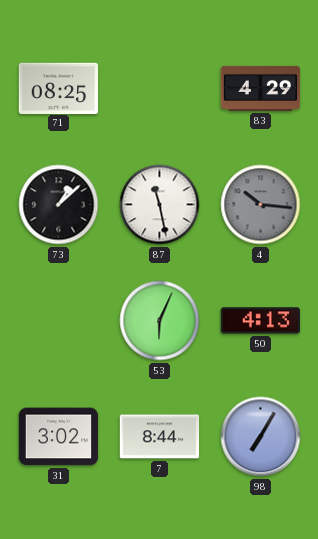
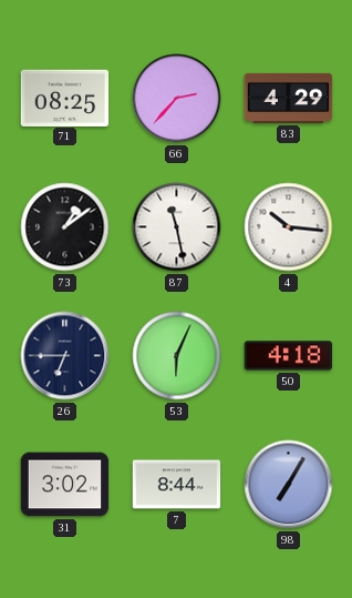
66: none -> 2:37 (177, 99)
73: 1:08 -> 1:09 (65, 227)
4 dial: grey -> white (289, 227)
26: none -> 6:45 (65, 356)
50: 4:13 -> 4:18 (289, 356)
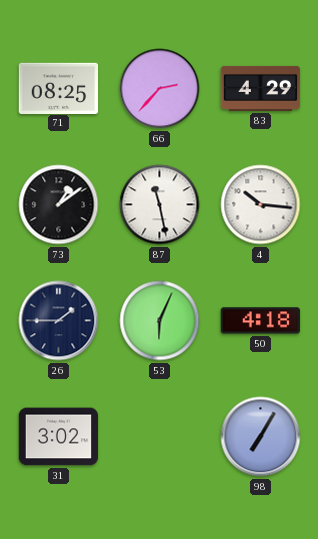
26: 6:45 -> 1:45 (59, 321)
7: 8:44 -> none (177, 485)
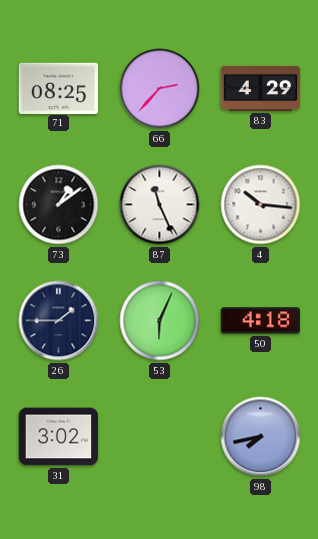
87: 11:28 -> 11:26 (160, 205)
98: 7:05 -> 7:43 (261, 437)
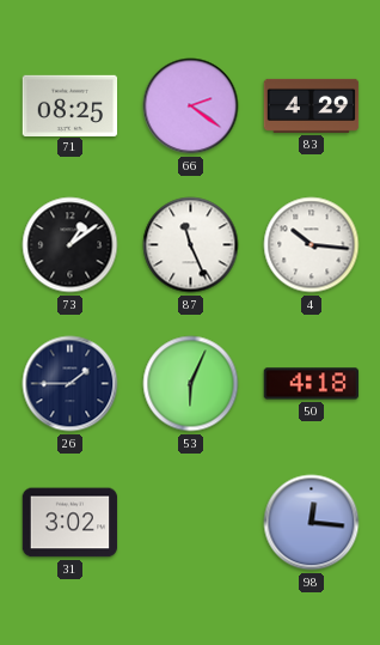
66: 2:37 -> 2:21 (191, 107)
98: 7:43 -> 12:16 (312, 523)
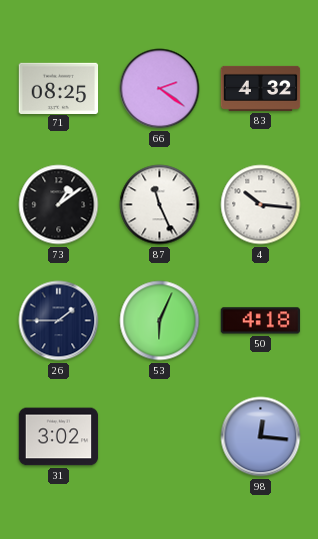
83: 4:29 -> 4:32 (261, 88)
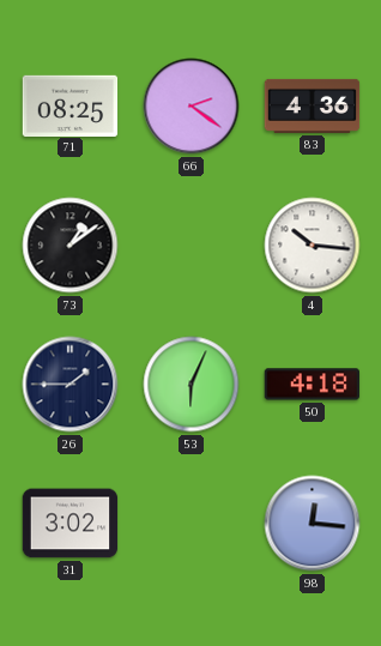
83: 4:32 -> 4:36 (313, 105)
87: 11:26 -> none (160, 205)
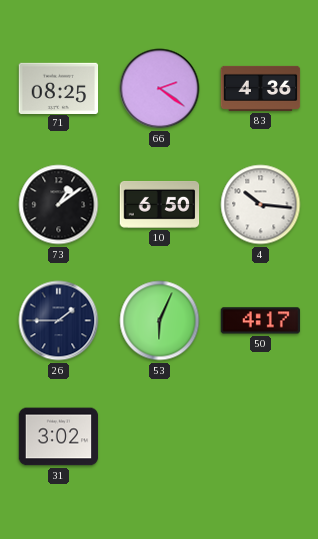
10: none -> 6:50 (160, 205)
50: 4:18 -> 4:17 (261, 321)
98: 12:16 -> none (313, 524)
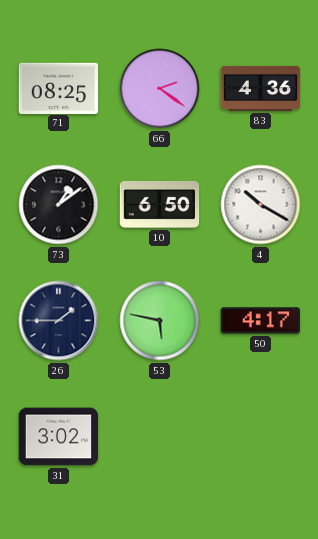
4: 10:16 -> 10:20 (261, 205)
53: 6:04 -> 5:47 (160, 321)
